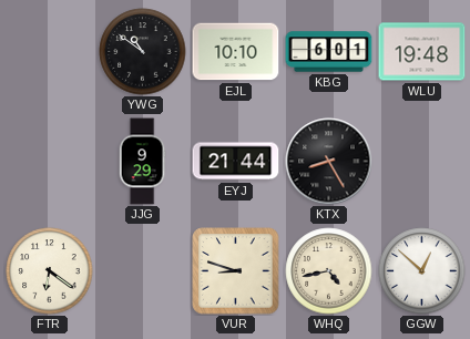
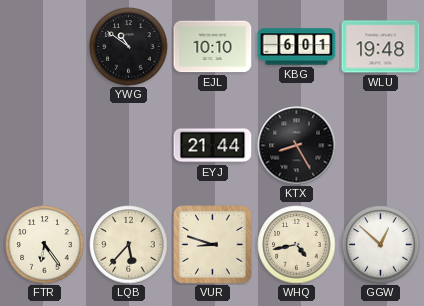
JJG: 9:29 -> none (142, 162)
FTR: 6:21 -> 6:24 (45, 245)
LQB: none -> 5:37 (129, 245)
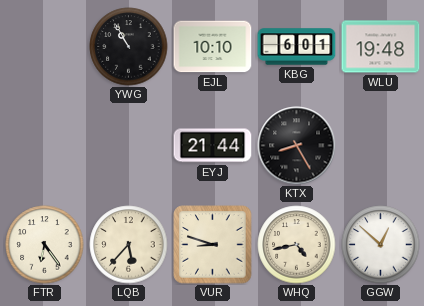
YWG: 10:51 -> 10:55 (129, 47)
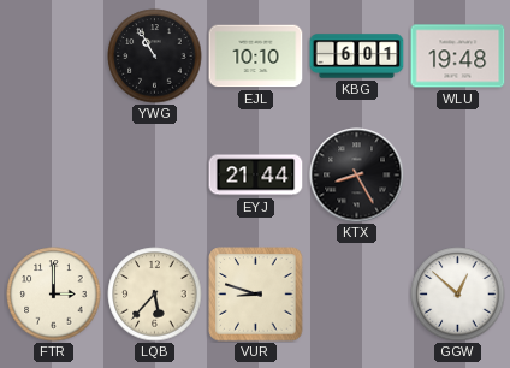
FTR: 6:24 -> 3:00 (54, 295)
WHQ: 4:43 -> none (297, 245)
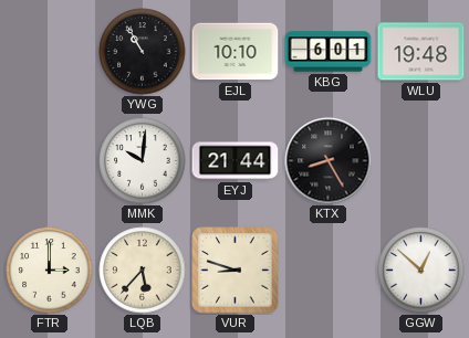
MMK: none -> 10:01 (143, 161)
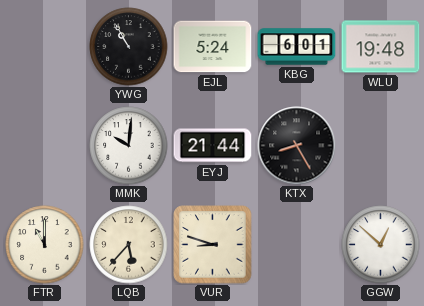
EJL: 10:10 -> 5:24 (213, 47)
FTR: 3:00 -> 11:00 (45, 245)
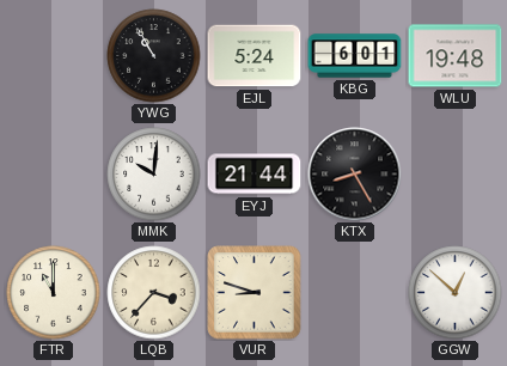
LQB: 5:37 -> 3:37 (154, 293)
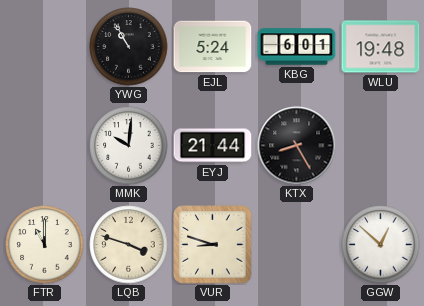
LQB: 3:37 -> 3:48 (129, 245)
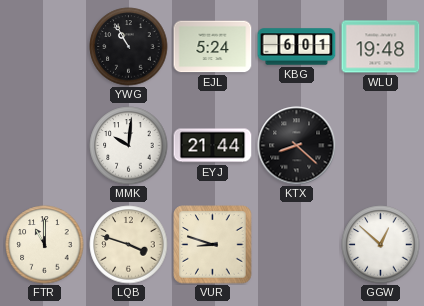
KTX: 8:25 -> 8:22 (297, 146)
